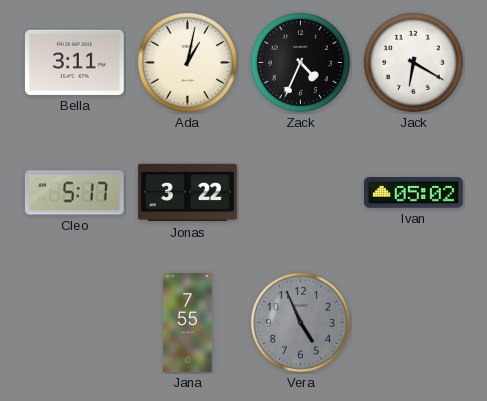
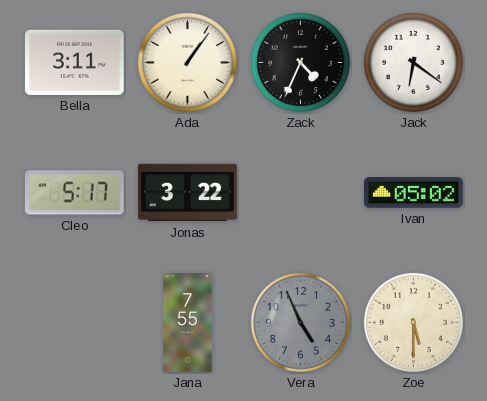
Ada: 1:02 -> 1:06 (187, 62)
Jack: 6:20 -> 6:21 (413, 62)
Zoe: none -> 5:30 (413, 322)
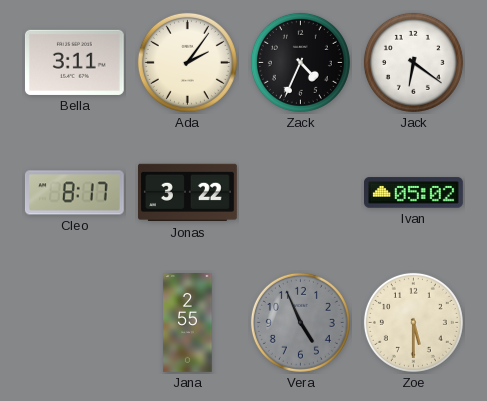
Ada: 1:06 -> 2:06 (187, 62)
Cleo: 5:17 -> 8:17 (75, 193)
Jana: 7:55 -> 2:55 (188, 323)
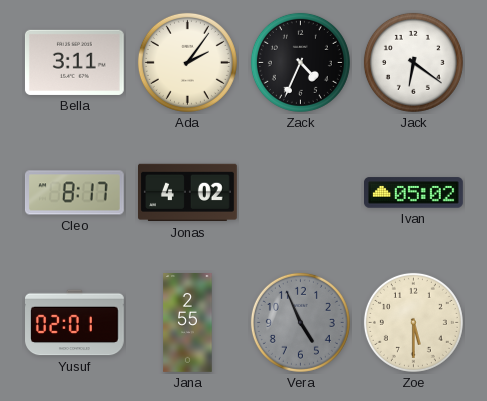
Jonas: 3:22 -> 4:02 (188, 193)
Yusuf: none -> 02:01 (75, 323)
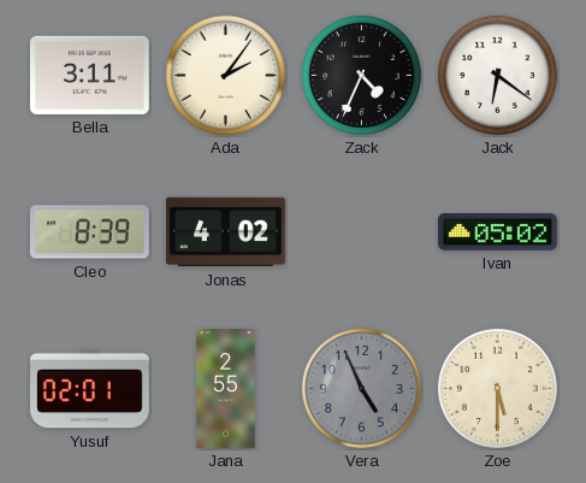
Cleo: 8:17 -> 8:39 (90, 232)
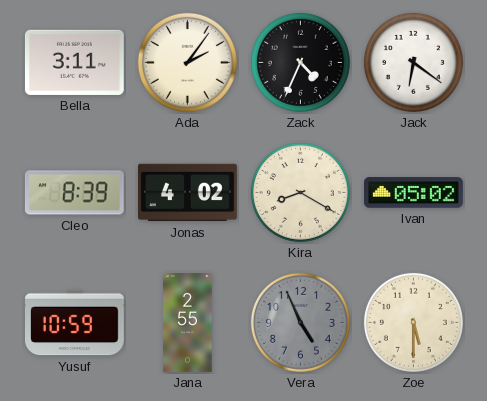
Kira: none -> 8:20 (300, 192)
Yusuf: 02:01 -> 10:59 (75, 323)
